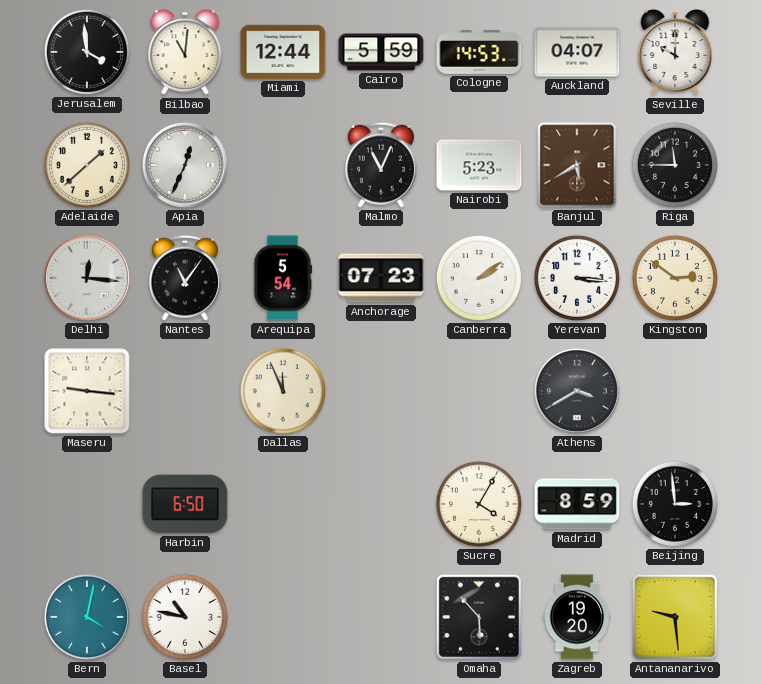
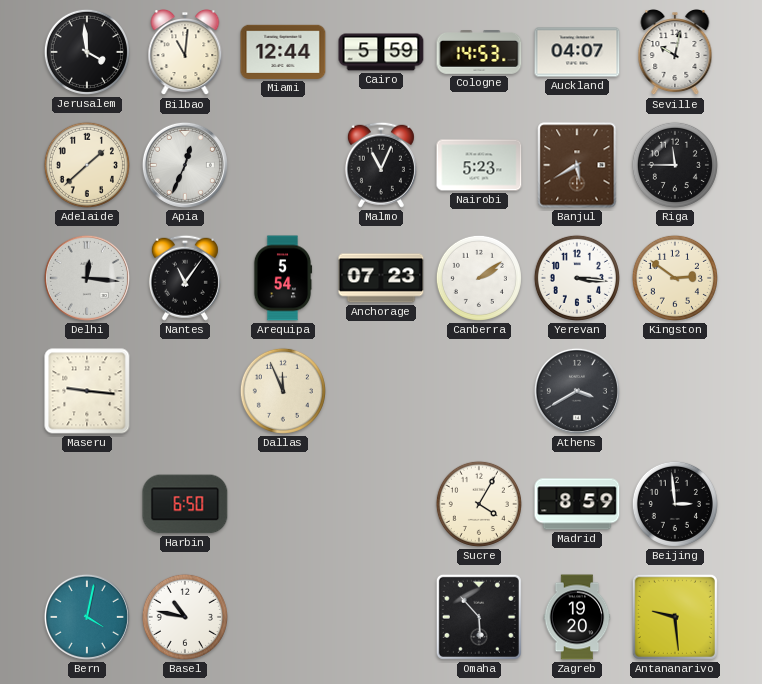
Seville: 10:00 -> 10:02 (675, 53)
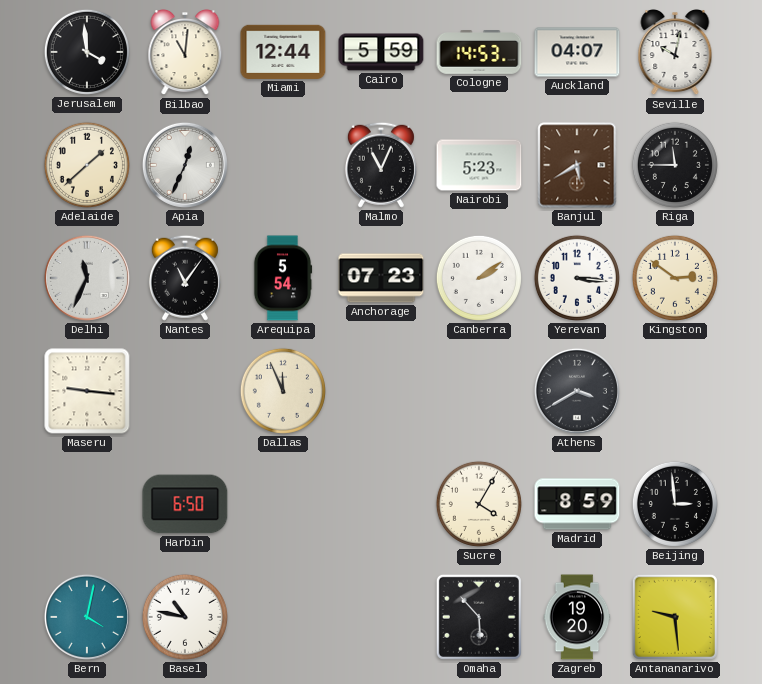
Delhi: 12:16 -> 11:34 (87, 278)
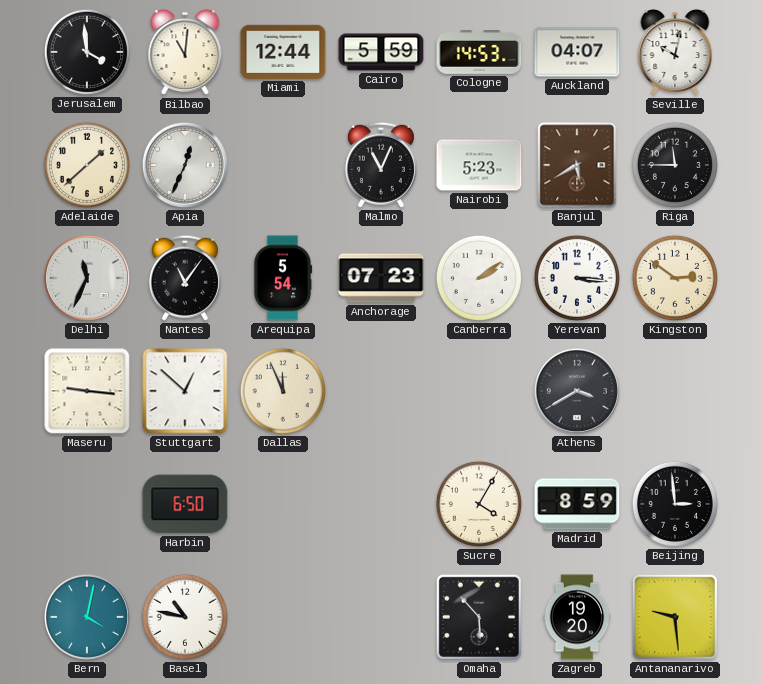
Stuttgart: none -> 12:52 (185, 391)
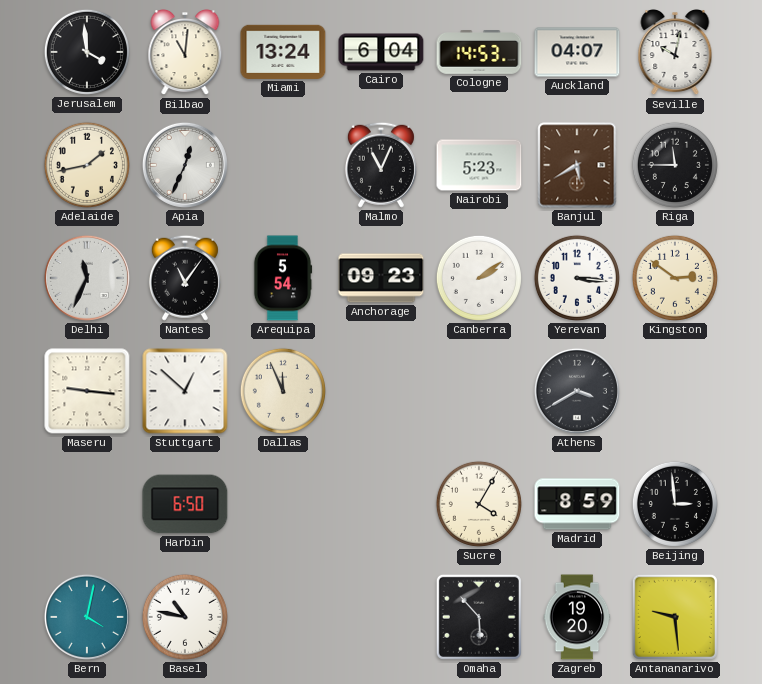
Miami: 12:44 -> 13:24 (283, 52)
Cairo: 5:59 -> 6:04 (381, 52)
Adelaide: 1:38 -> 1:43 (87, 165)
Anchorage: 07:23 -> 09:23 (381, 278)
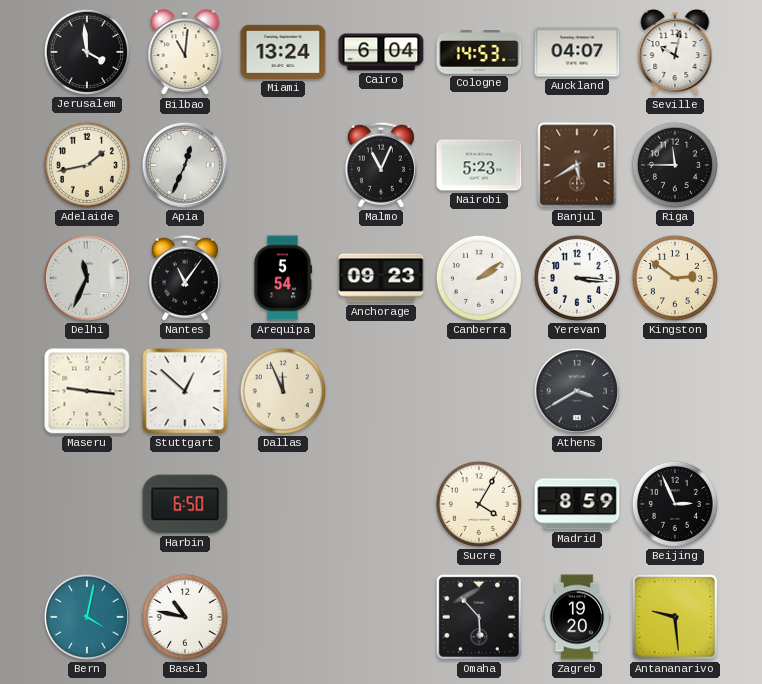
Beijing: 2:59 -> 2:56 (675, 504)
